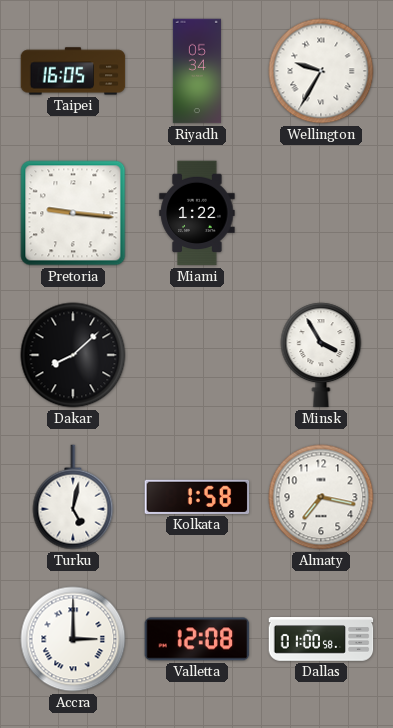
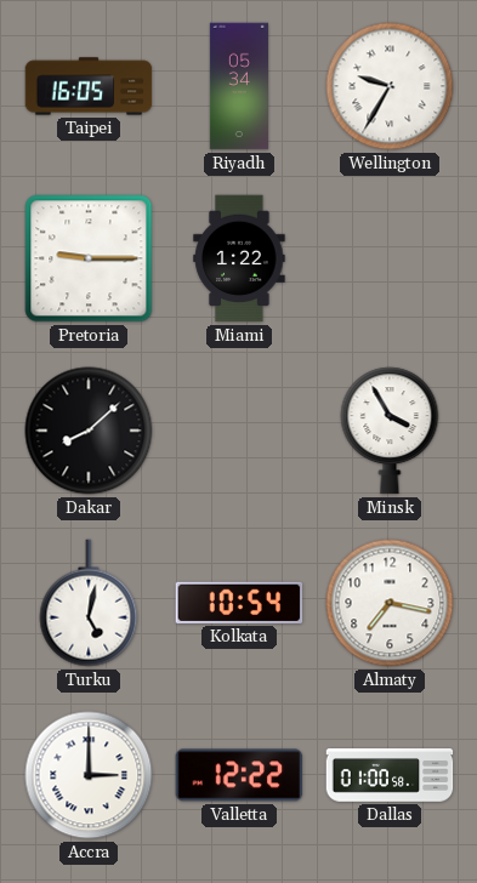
Pretoria: 9:16 -> 9:15 (89, 258)
Kolkata: 1:58 -> 10:54 (239, 603)
Valletta: 12:08 -> 12:22 (239, 775)
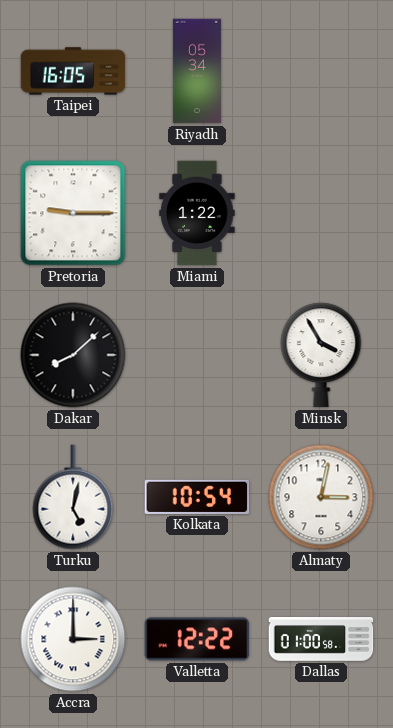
Wellington: 9:35 -> none (390, 86)
Almaty: 7:17 -> 3:02 (321, 497)
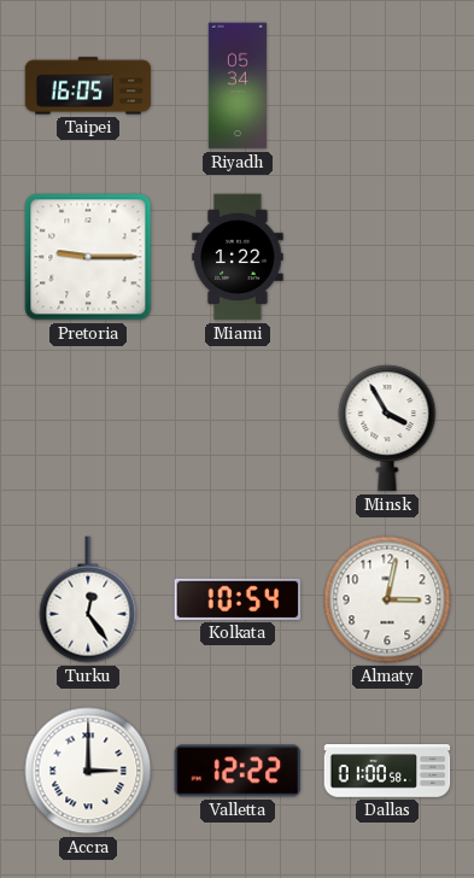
Dakar: 8:08 -> none (73, 355)
Turku: 5:02 -> 12:24 (88, 599)
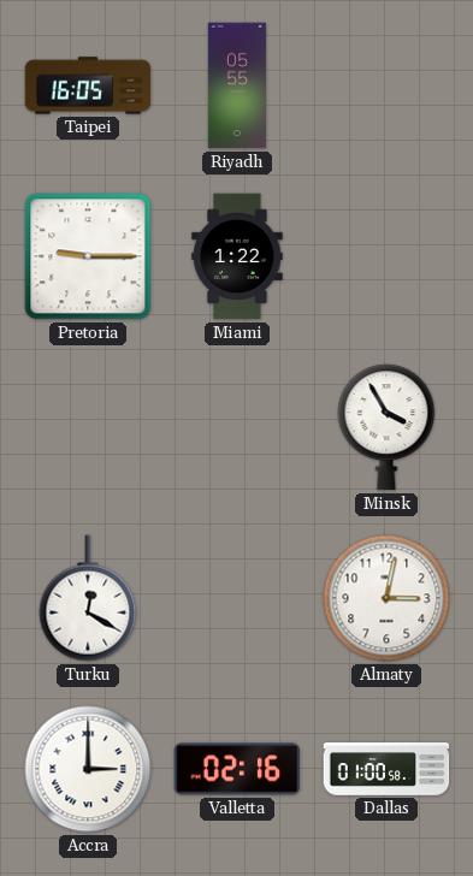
Riyadh: 05:34 -> 05:55 (237, 85)
Turku: 12:24 -> 12:20 (88, 598)
Kolkata: 10:54 -> none (238, 599)
Valletta: 12:22 -> 02:16 (237, 769)
